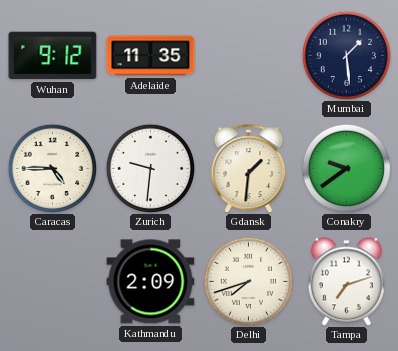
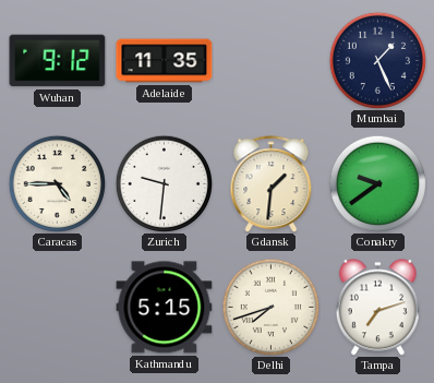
Mumbai: 1:29 -> 1:26 (377, 60)
Kathmandu: 2:09 -> 5:15 (165, 308)
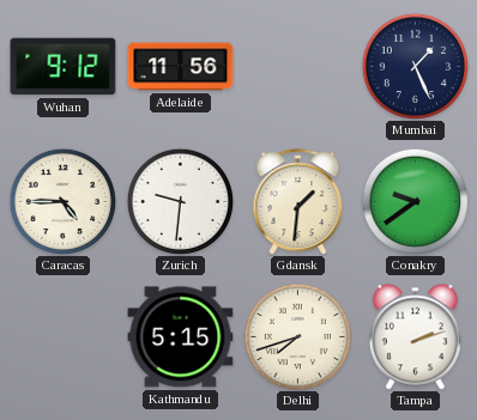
Adelaide: 11:35 -> 11:56 (181, 67)
Tampa: 7:12 -> 2:12 (415, 337)
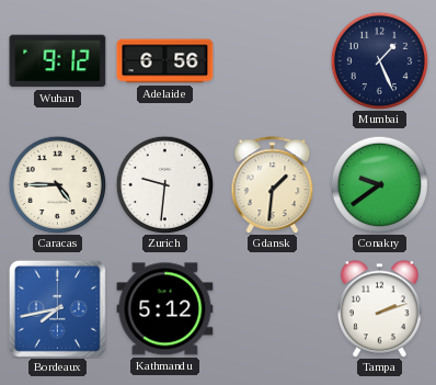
Adelaide: 11:56 -> 6:56 (165, 61)
Bordeaux: none -> 7:43 (57, 308)
Kathmandu: 5:15 -> 5:12 (165, 309)
Delhi: 7:42 -> none (297, 336)
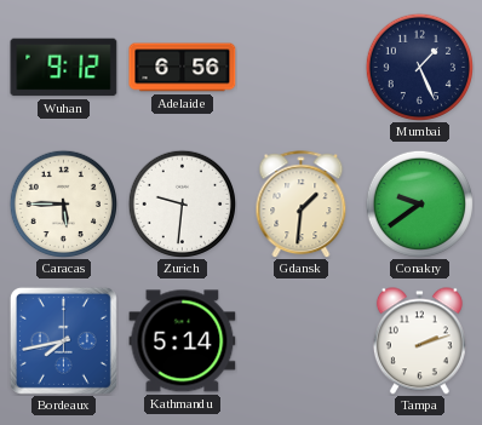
Caracas: 4:45 -> 5:45 (63, 203)
Kathmandu: 5:12 -> 5:14 (183, 341)
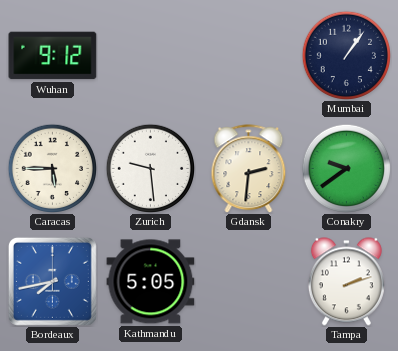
Adelaide: 6:56 -> none (183, 68)
Mumbai: 1:26 -> 1:06 (346, 55)
Zurich: 9:31 -> 9:29 (150, 168)
Gdansk: 1:31 -> 2:31 (249, 169)
Kathmandu: 5:14 -> 5:05 (151, 282)
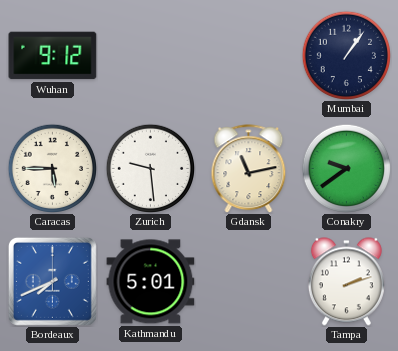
Gdansk: 2:31 -> 11:13 (249, 169)
Bordeaux: 7:43 -> 7:41 (52, 281)
Kathmandu: 5:05 -> 5:01 (151, 282)
